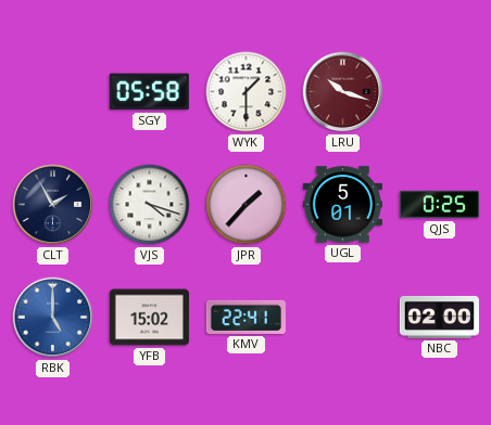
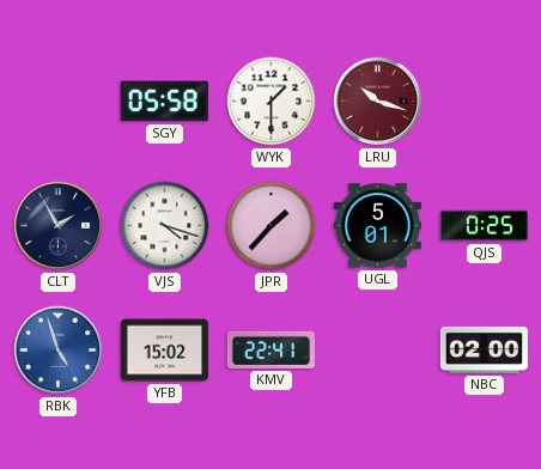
RBK: 5:00 -> 4:57 (59, 351)
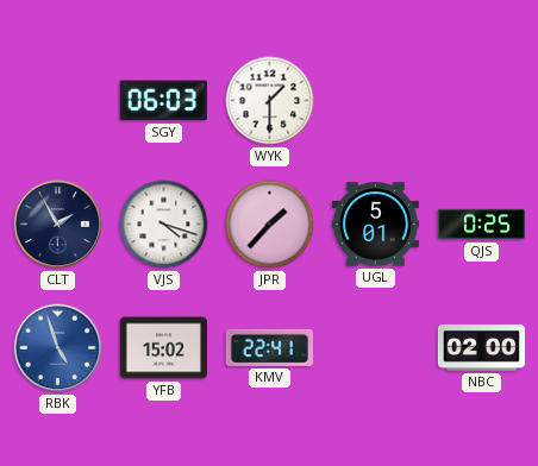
SGY: 05:58 -> 06:03 (163, 101)
LRU: 10:18 -> none (378, 102)
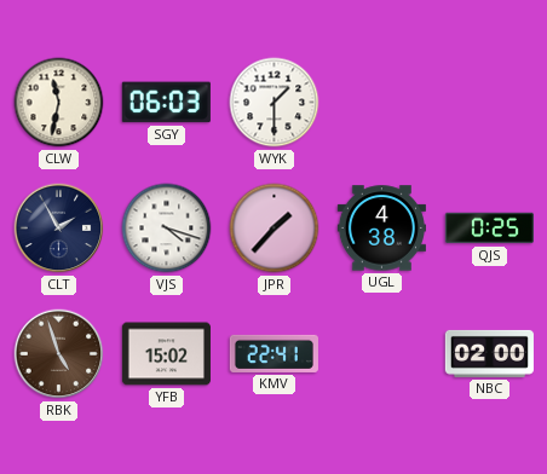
CLW: none -> 11:32 (59, 103)
UGL: 5:01 -> 4:38 (381, 229)
RBK dial: blue -> brown (59, 354)
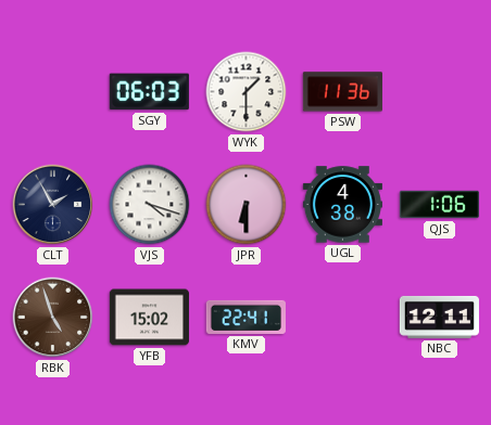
CLW: 11:32 -> none (59, 103)
PSW: none -> 11:36 (342, 92)
JPR: 1:37 -> 6:30 (247, 205)
QJS: 0:25 -> 1:06 (439, 205)
NBC: 02:00 -> 12:11 (439, 317)
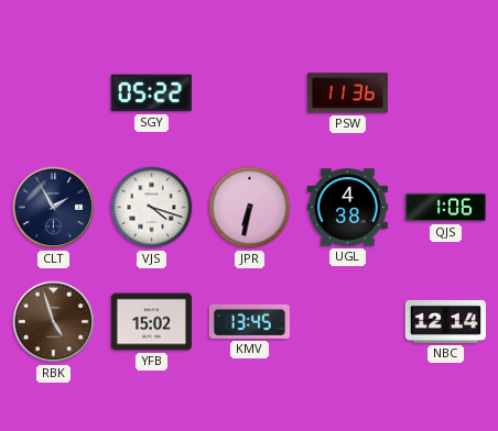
SGY: 06:03 -> 05:22 (151, 93)
WYK: 1:30 -> none (247, 92)
JPR: 6:30 -> 6:32 (250, 208)
KMV: 22:41 -> 13:45 (249, 321)
NBC: 12:11 -> 12:14 (445, 321)
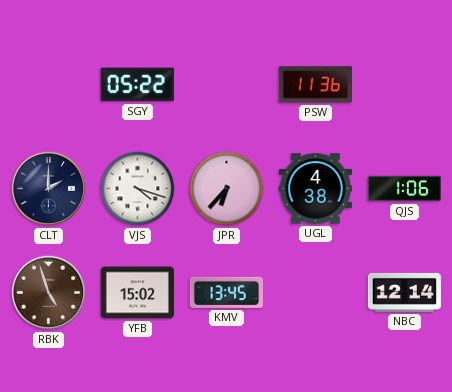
CLT: 1:55 -> 2:00 (49, 189)
JPR: 6:32 -> 6:37 (227, 189)
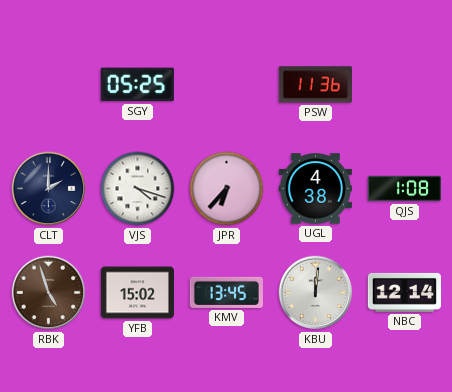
SGY: 05:22 -> 05:25 (137, 85)
QJS: 1:06 -> 1:08 (404, 189)
KBU: none -> 12:01 (316, 293)
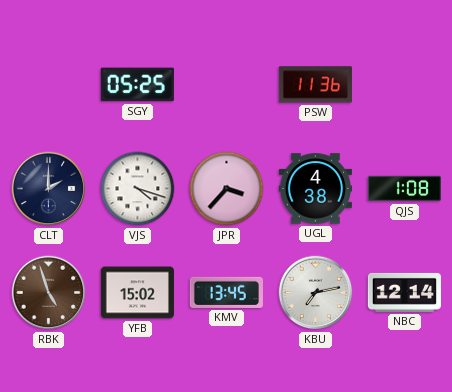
JPR: 6:37 -> 3:37 (227, 189)
KBU: 12:01 -> 7:13 (316, 293)
